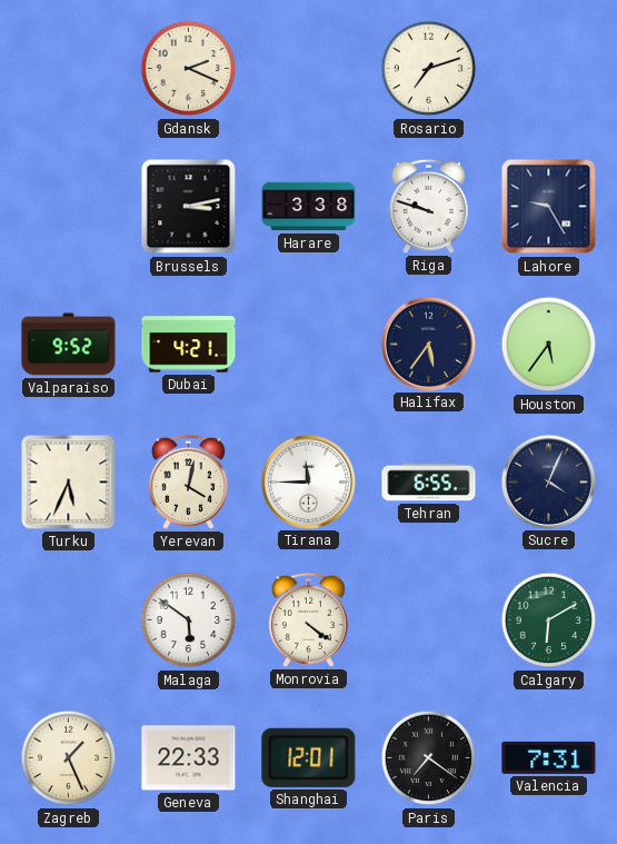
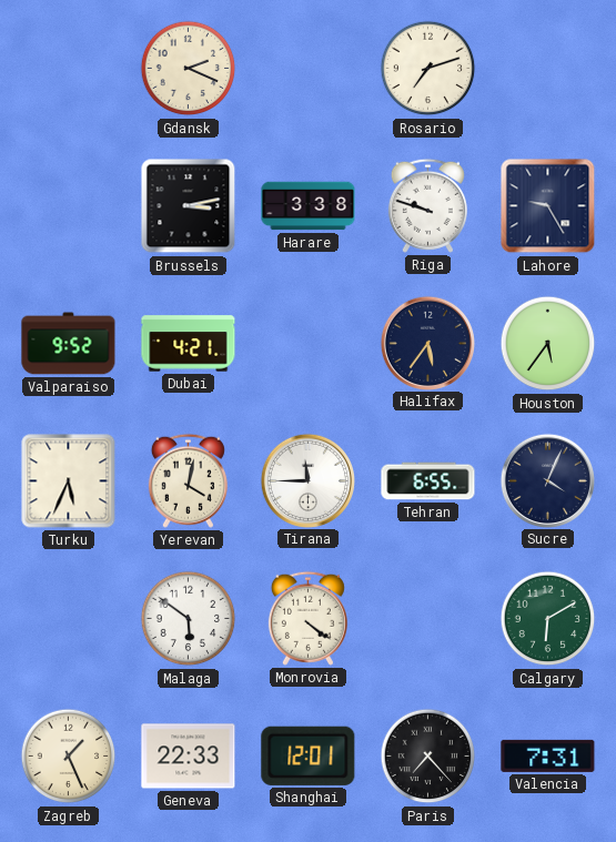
Paris: 7:21 -> 7:23 (428, 757)
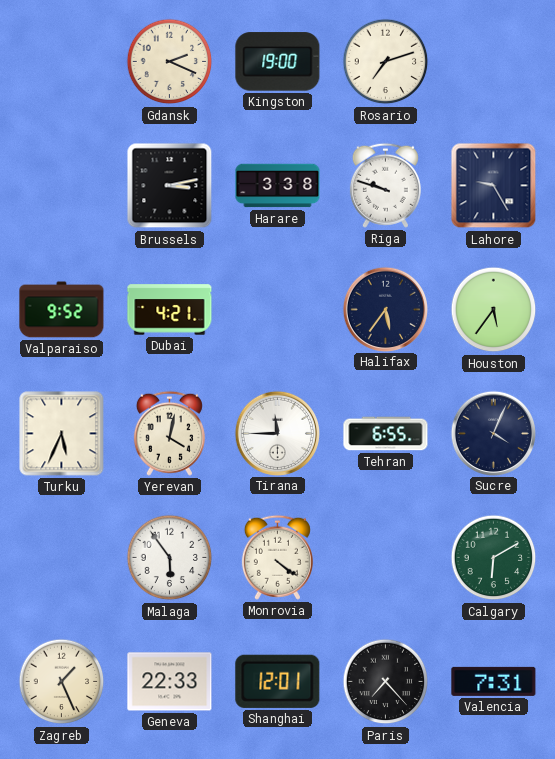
Kingston: none -> 19:00 (278, 62)
Malaga: 5:51 -> 5:54 (170, 558)
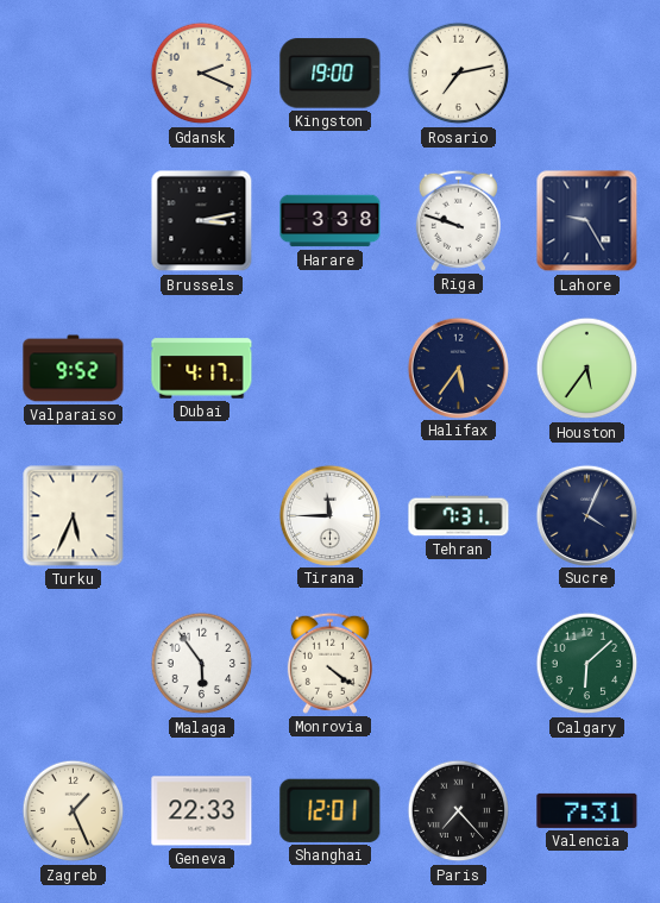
Rosario: 7:12 -> 7:13 (459, 74)
Dubai: 4:21 -> 4:17 (202, 369)
Yerevan: 4:02 -> none (169, 433)
Tehran: 6:55 -> 7:31 (459, 516)
Calgary: 6:10 -> 6:08 (587, 664)
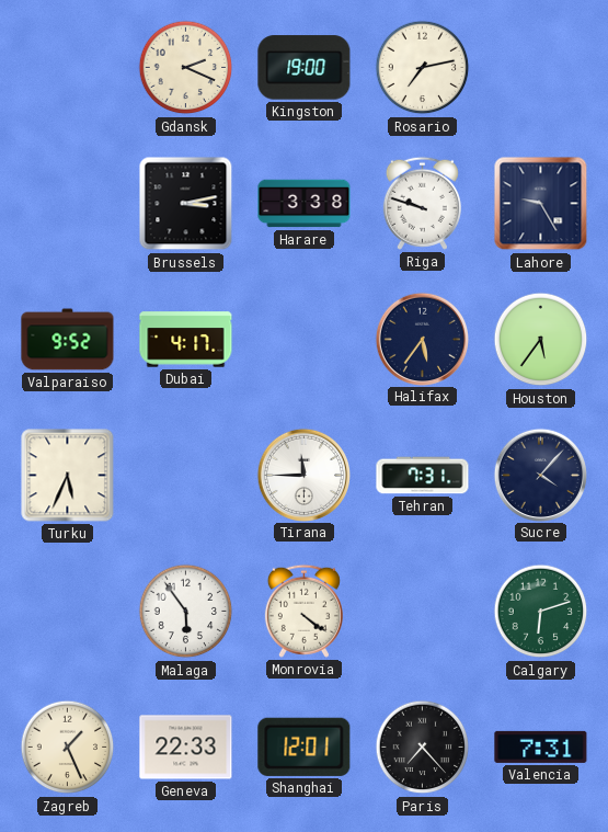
Sucre: 4:04 -> 4:07 (540, 475)
Calgary: 6:08 -> 6:12 (541, 612)
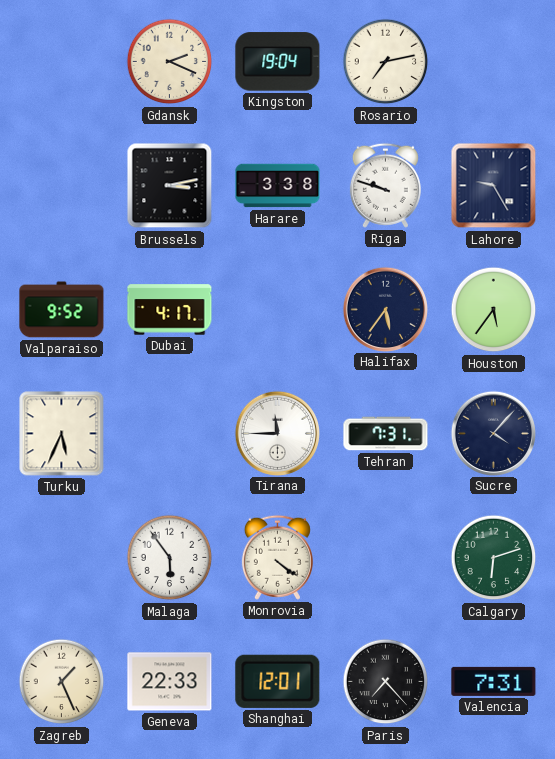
Kingston: 19:00 -> 19:04 (278, 62)
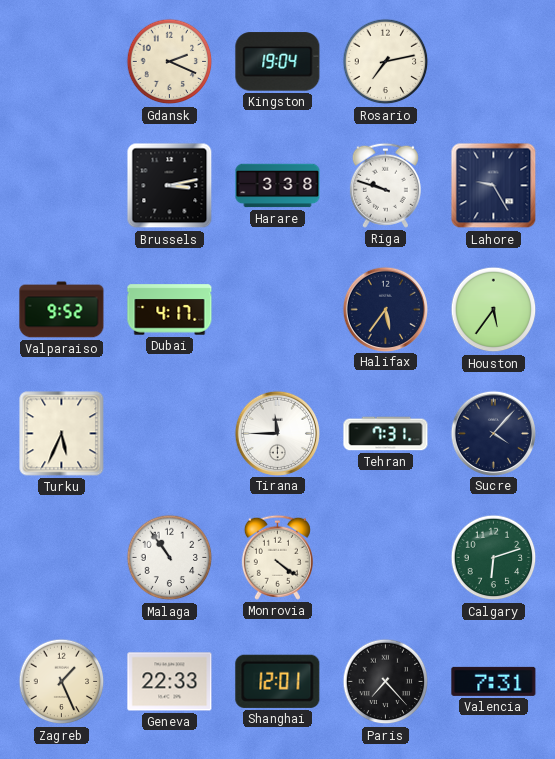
Malaga: 5:54 -> 10:54 (170, 558)
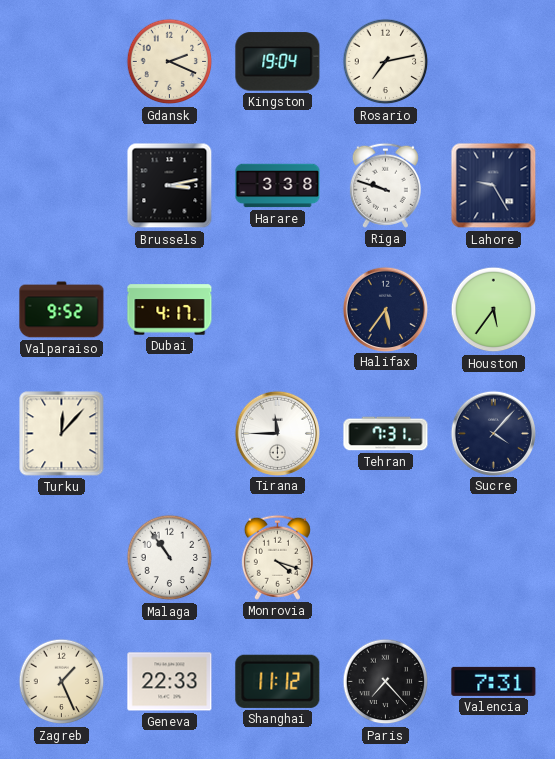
Turku: 5:34 -> 12:07 (62, 434)
Monrovia: 4:21 -> 4:18 (277, 557)
Calgary: 6:12 -> none (494, 558)
Shanghai: 12:01 -> 11:12 (278, 681)
